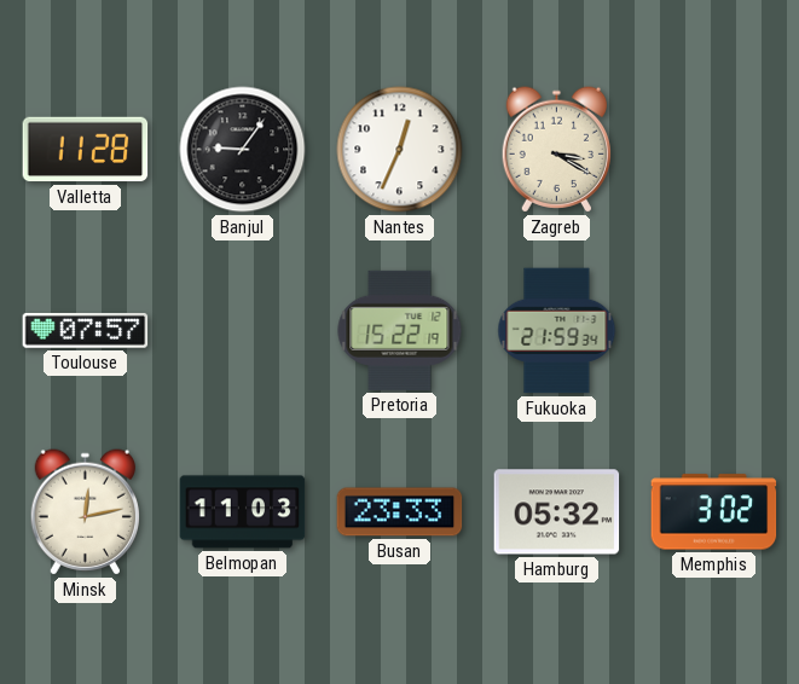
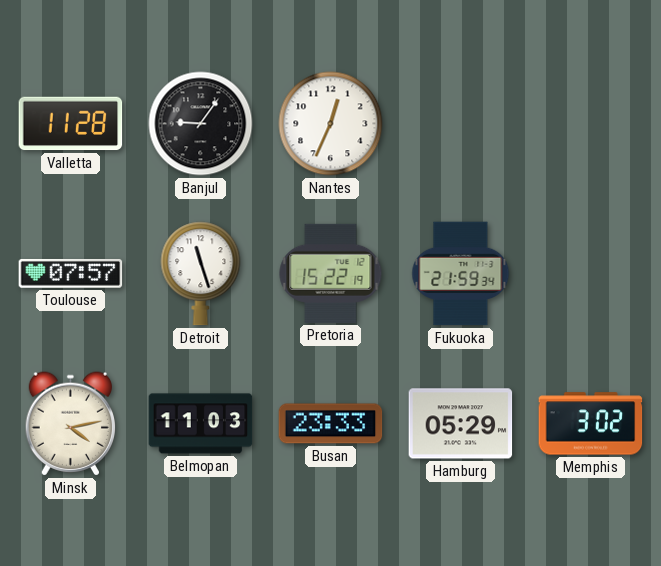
Zagreb: 3:20 -> none (557, 150)
Detroit: none -> 11:27 (201, 274)
Minsk: 12:13 -> 4:13 (71, 424)
Hamburg: 05:32 -> 05:29 (461, 424)
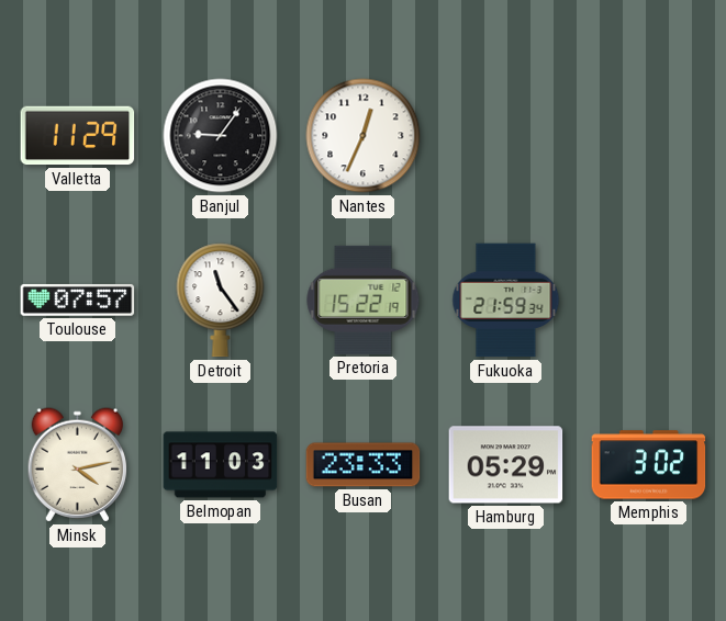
Valletta: 11:28 -> 11:29 (78, 136)
Detroit: 11:27 -> 11:24 (221, 301)
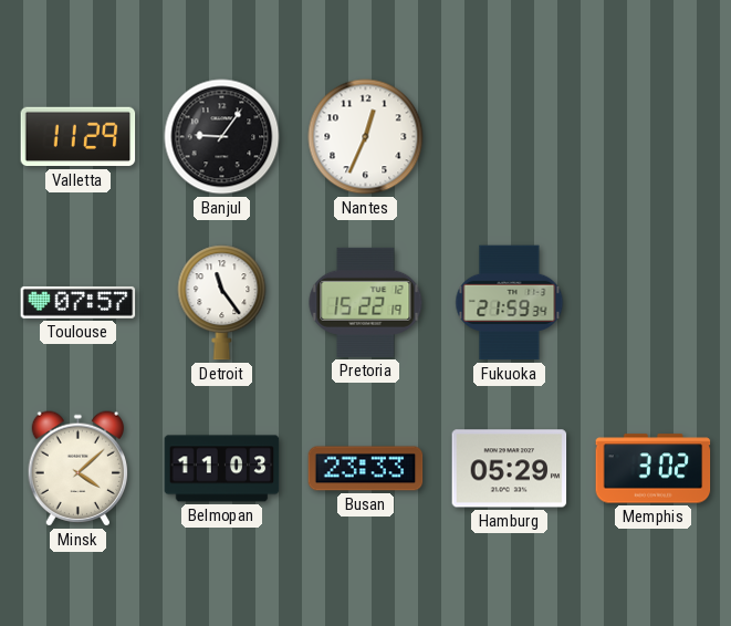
Minsk: 4:13 -> 4:08 (79, 469)
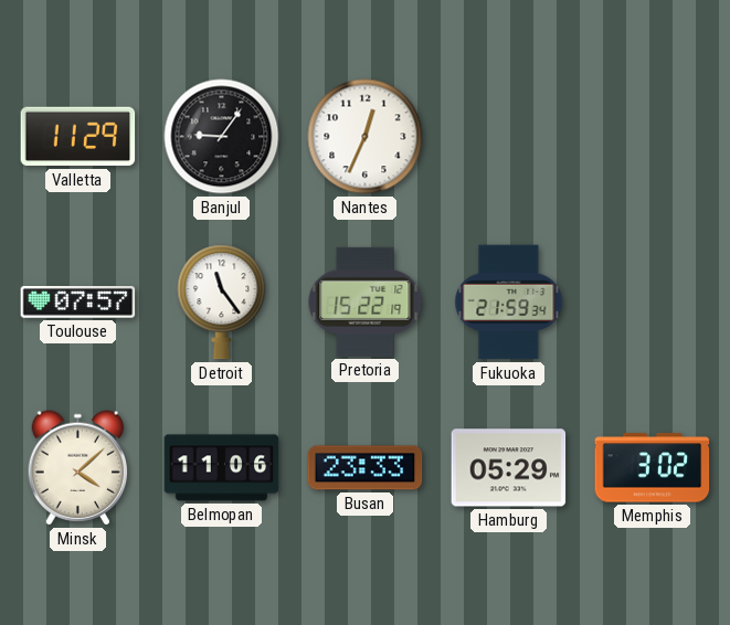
Belmopan: 11:03 -> 11:06 (222, 468)
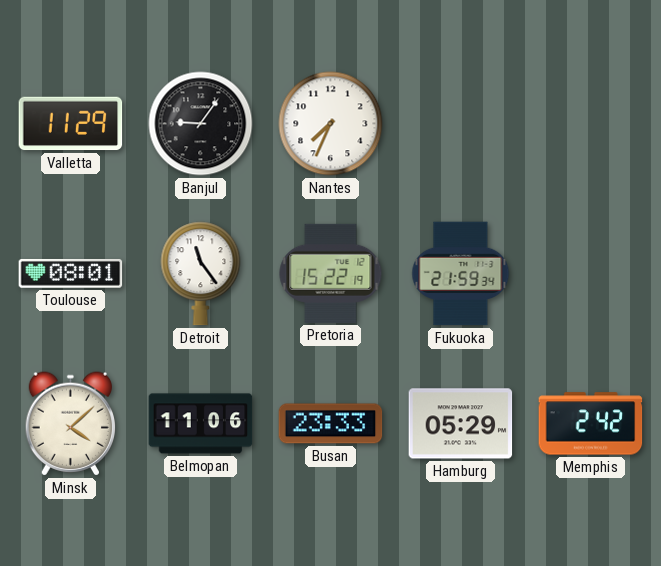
Nantes: 12:34 -> 7:34 (331, 124)
Toulouse: 07:57 -> 08:01 (71, 273)
Memphis: 3:02 -> 2:42 (591, 424)
